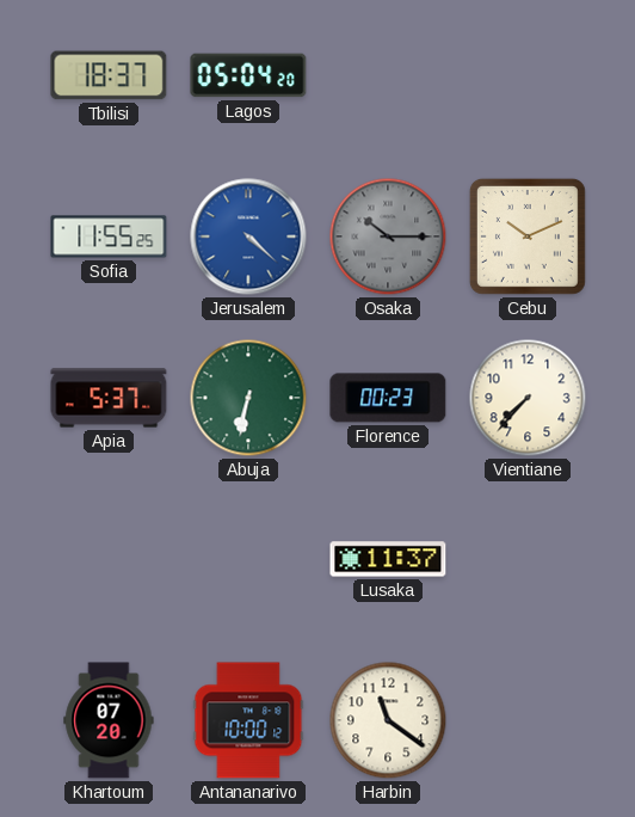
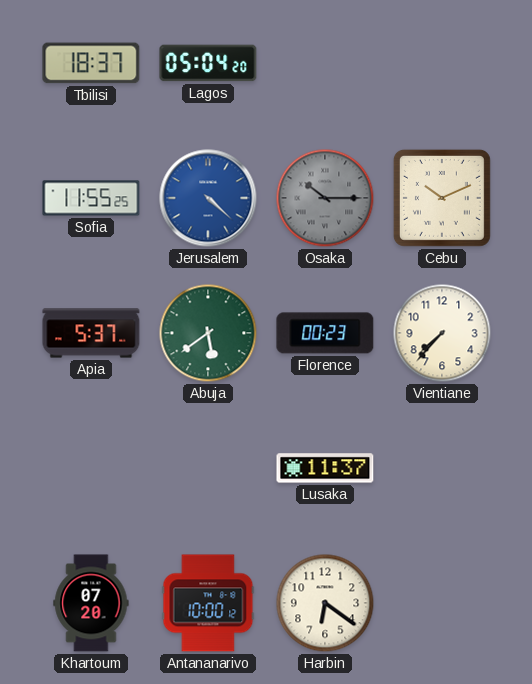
Abuja: 6:32 -> 5:39 (208, 333)
Harbin: 11:21 -> 6:21 (325, 603)
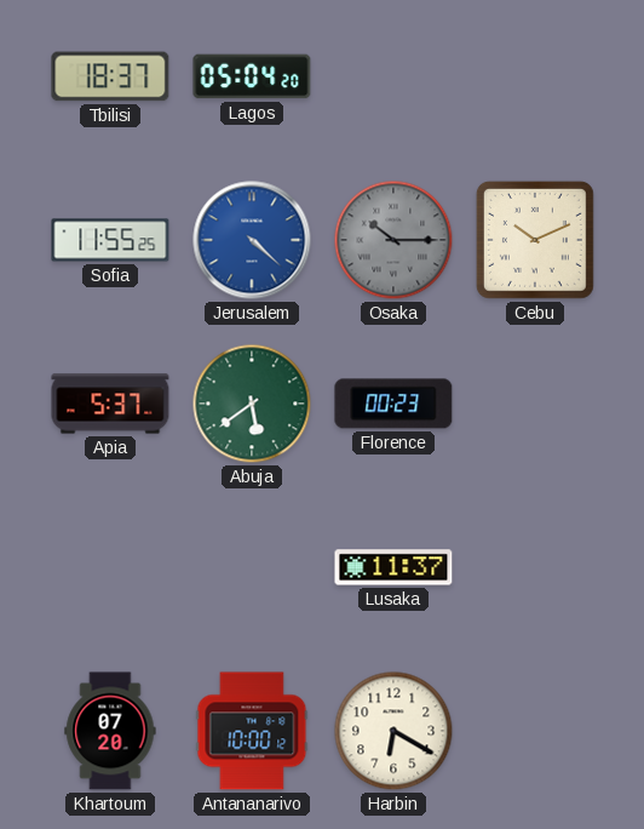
Vientiane: 7:37 -> none (442, 333)
Harbin: 6:21 -> 6:20 (393, 731)
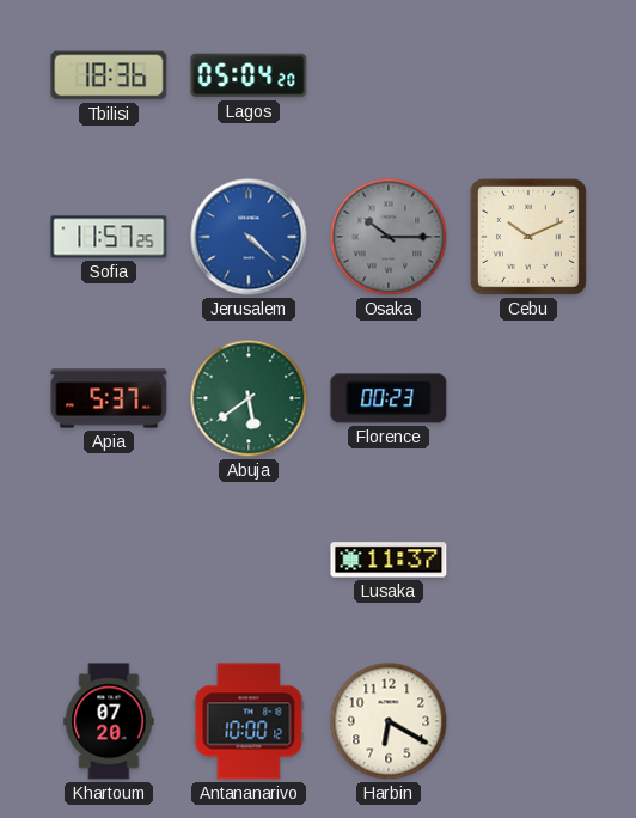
Tbilisi: 18:37 -> 18:36 (109, 75)
Sofia: 11:55 -> 11:57 (109, 237)
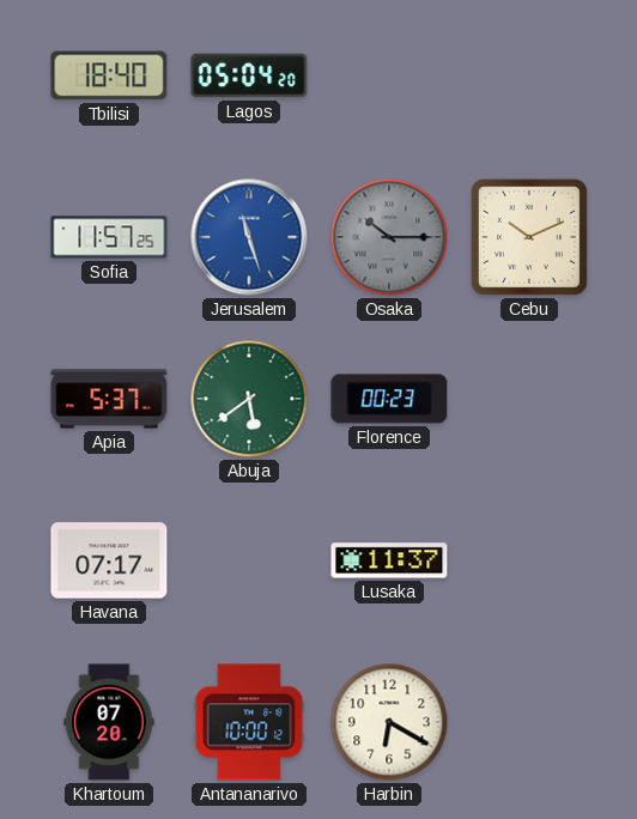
Tbilisi: 18:36 -> 18:40 (109, 75)
Jerusalem: 4:22 -> 11:27 (249, 237)
Havana: none -> 07:17 (109, 560)
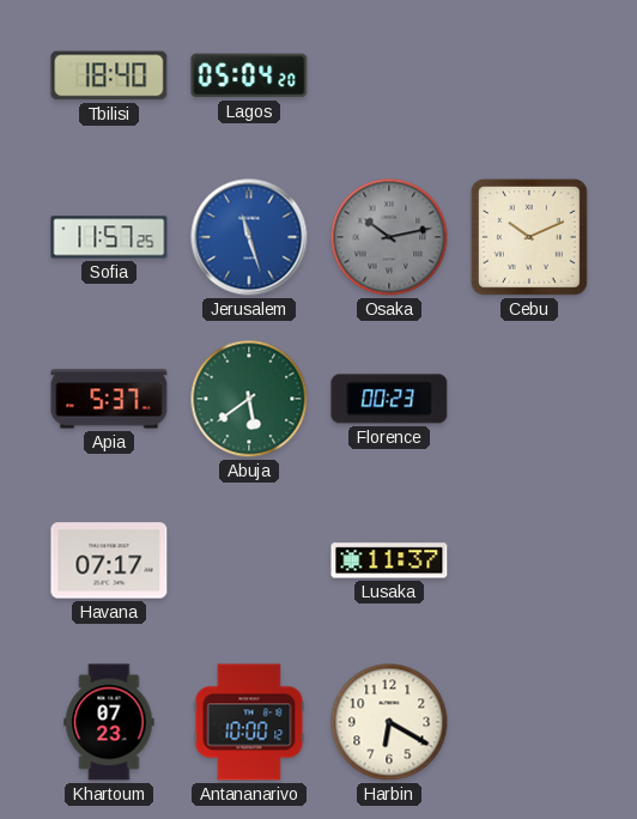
Osaka: 10:15 -> 10:13 (389, 237)
Khartoum: 07:20 -> 07:23 (109, 722)
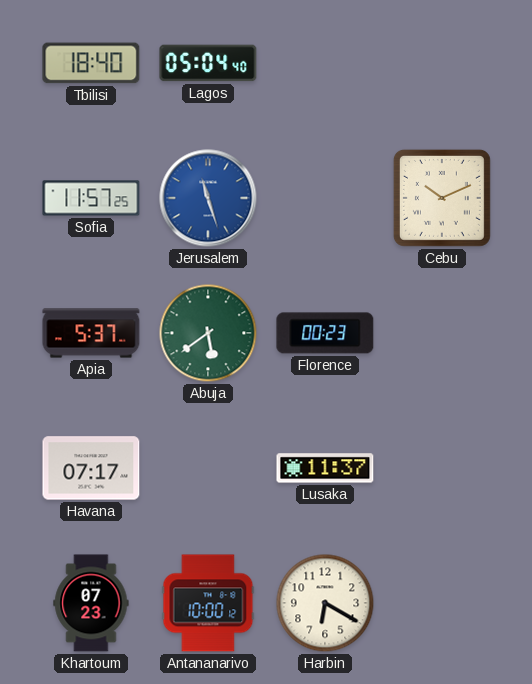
Lagos: 05:04:20 -> 05:04:40 (208, 63)
Osaka: 10:13 -> none (389, 237)
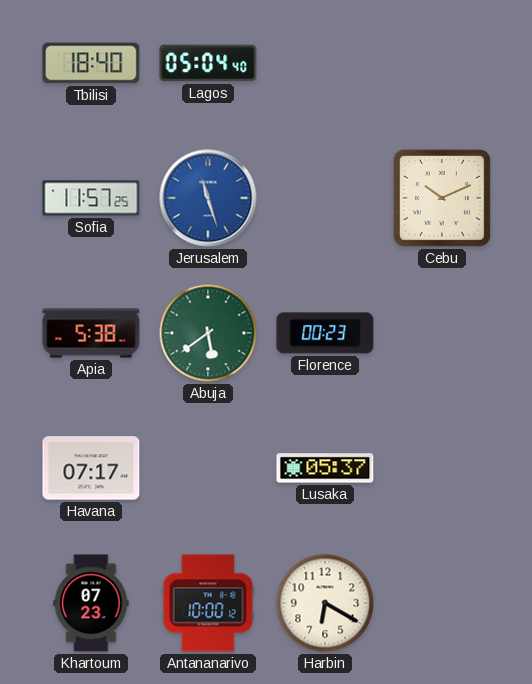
Apia: 5:37 -> 5:38 (91, 333)
Lusaka: 11:37 -> 05:37 (325, 468)
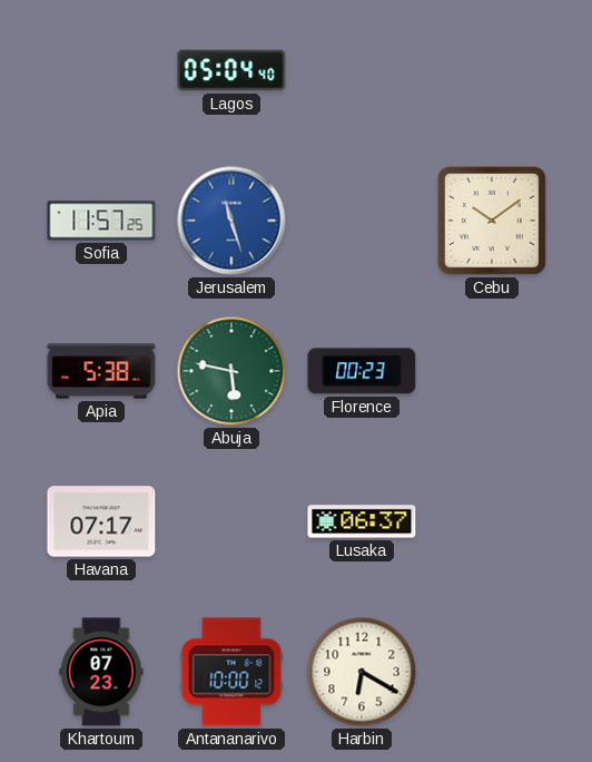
Tbilisi: 18:40 -> none (91, 63)
Cebu: 10:11 -> 10:09 (492, 221)
Abuja: 5:39 -> 5:47 (231, 371)
Lusaka: 05:37 -> 06:37 (362, 521)
